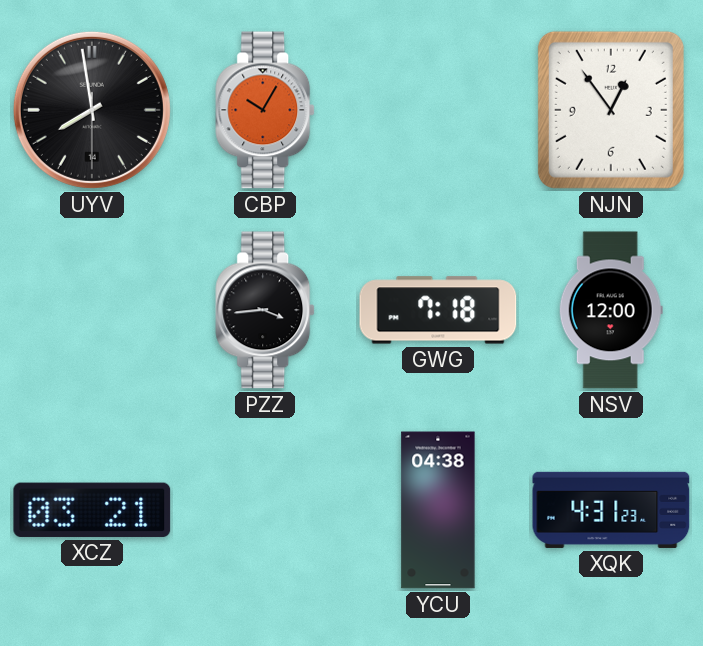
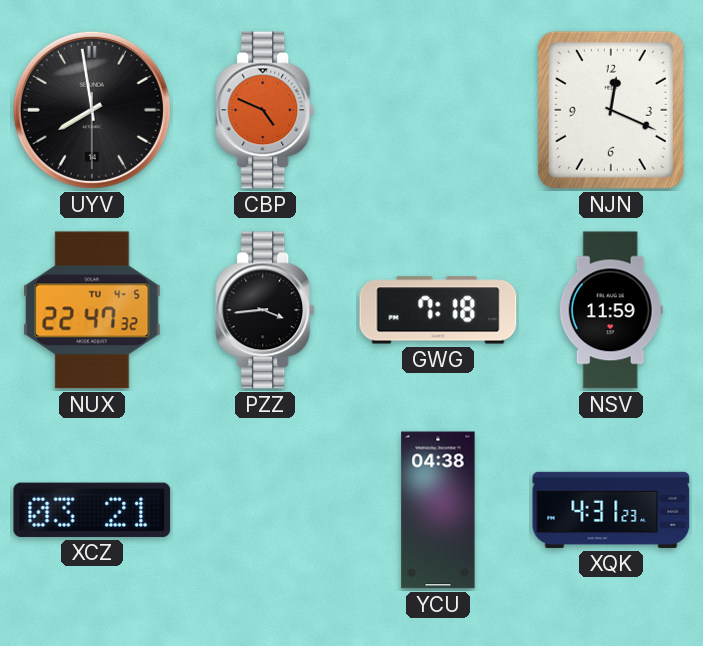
CBP: 10:05 -> 4:49 (266, 110)
NJN: 12:54 -> 12:19 (611, 110)
NUX: none -> 22:47 (92, 310)
NSV: 12:00 -> 11:59 (611, 310)
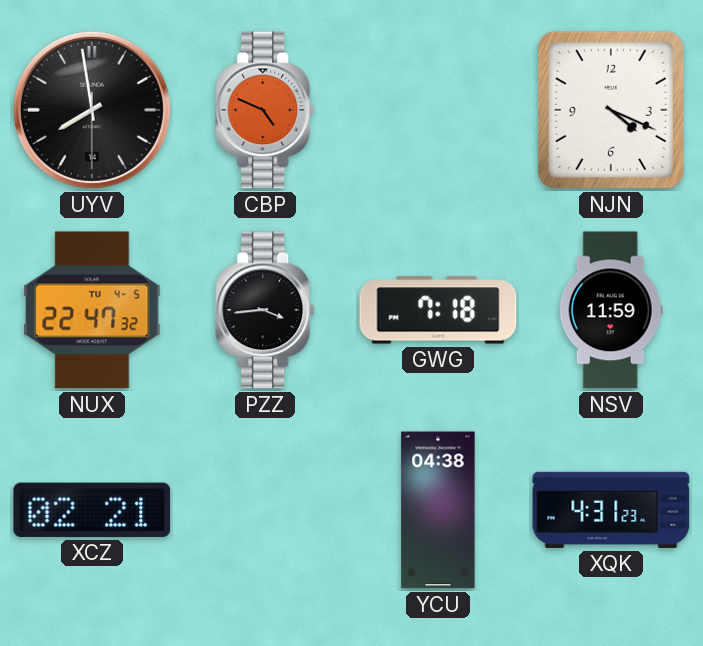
NJN: 12:19 -> 4:19 (611, 110)
XCZ: 03:21 -> 02:21 (92, 510)
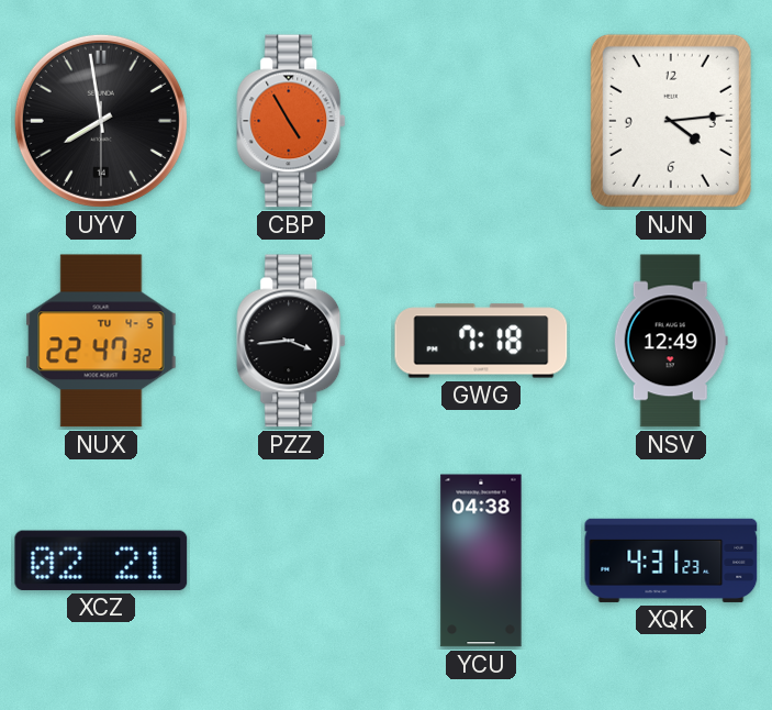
CBP: 4:49 -> 4:55 (292, 121)
NJN: 4:19 -> 4:14 (671, 121)
NSV: 11:59 -> 12:49 (671, 341)
